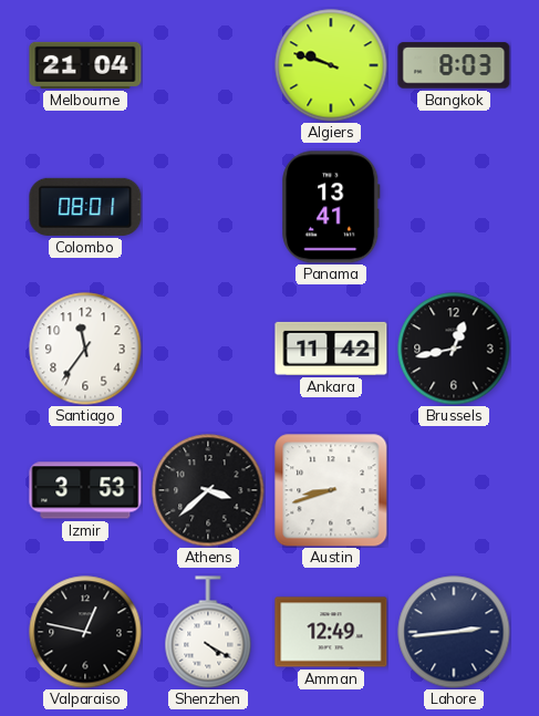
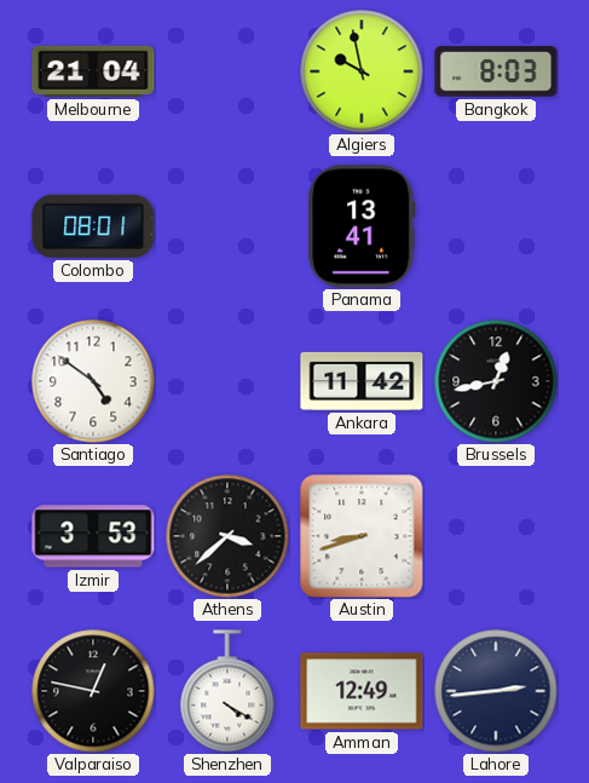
Algiers: 9:48 -> 9:58 (362, 71)
Santiago: 11:36 -> 4:51 (93, 381)
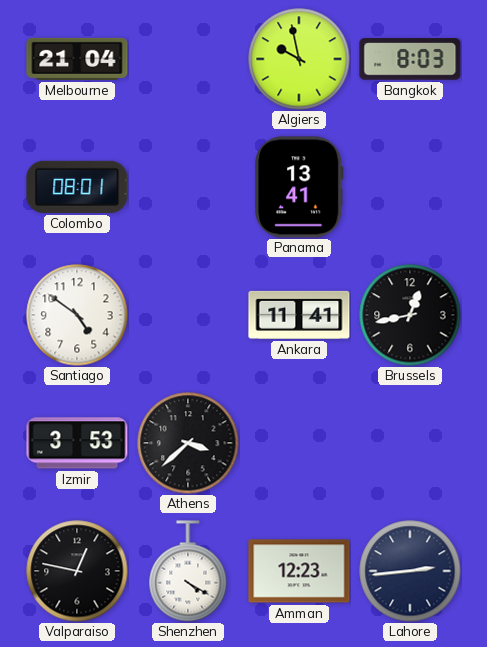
Ankara: 11:42 -> 11:41 (299, 315)
Austin: 8:42 -> none (362, 536)
Amman: 12:49 -> 12:23 (299, 571)
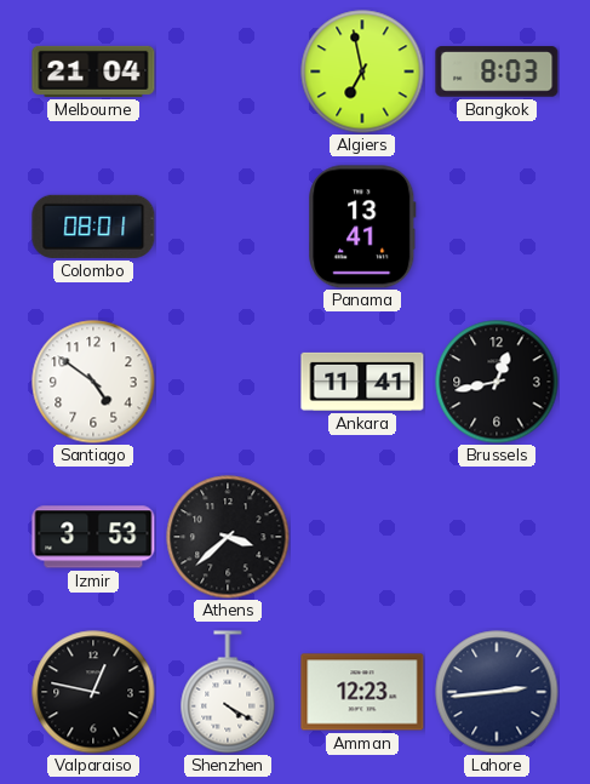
Algiers: 9:58 -> 6:58 (362, 71)
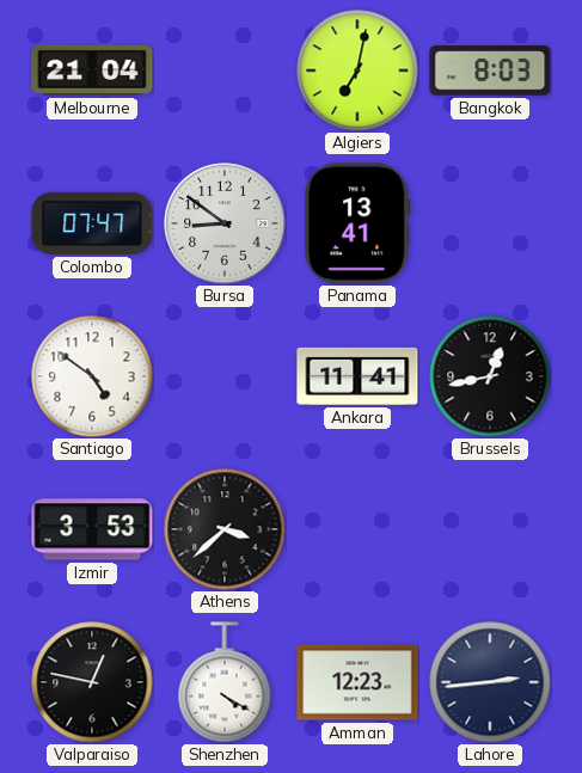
Algiers: 6:58 -> 7:02 (357, 70)
Colombo: 08:01 -> 07:47 (92, 223)
Bursa: none -> 8:51 (225, 223)
